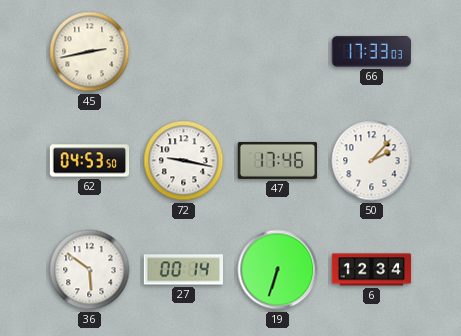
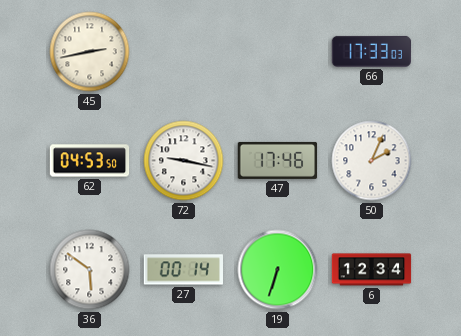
50: 2:07 -> 2:04 (372, 161)
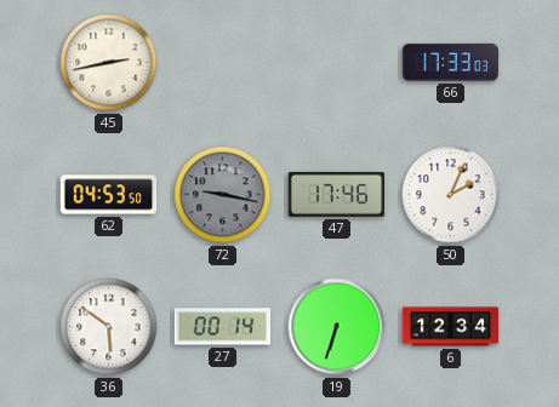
72 dial: white -> grey (223, 195)
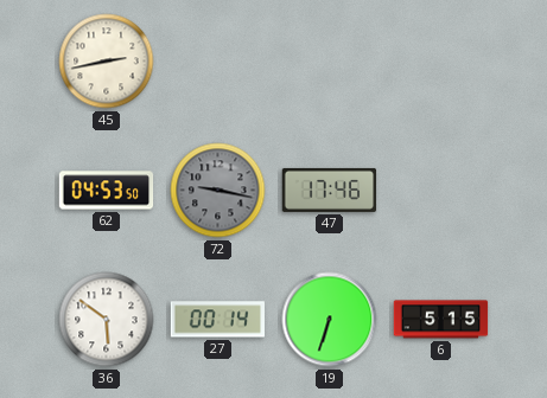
66: 17:33 -> none (450, 62)
50: 2:04 -> none (451, 195)
6: 12:34 -> 5:15 (441, 320)
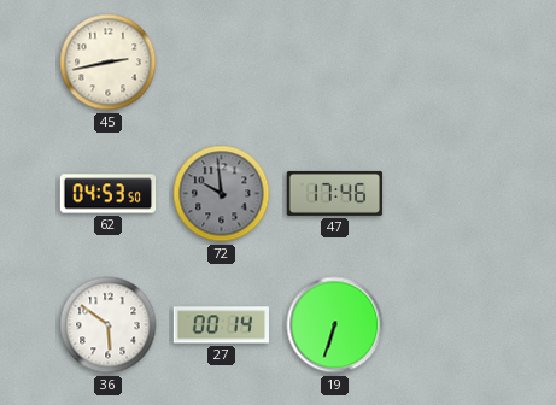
72: 9:17 -> 9:59 (222, 194)
6: 5:15 -> none (441, 320)
